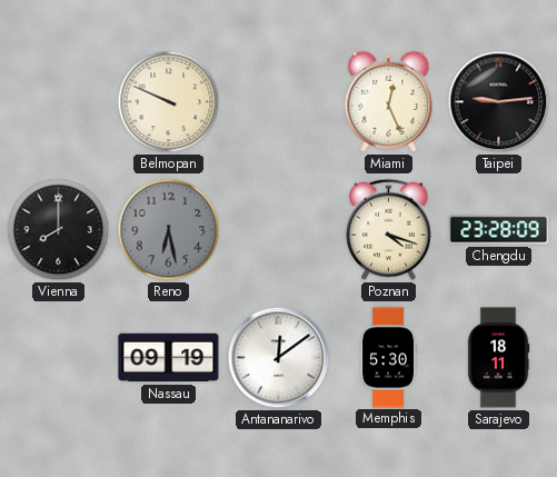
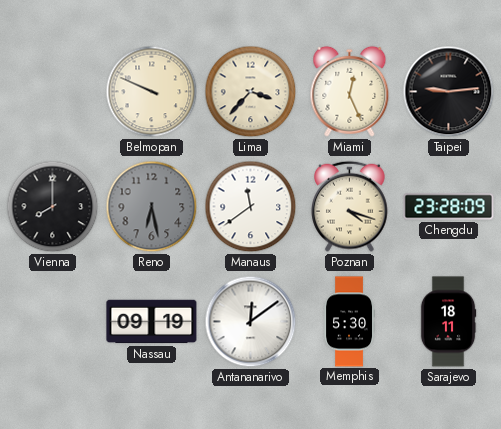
Lima: none -> 3:37 (251, 92)
Manaus: none -> 11:39 (251, 207)
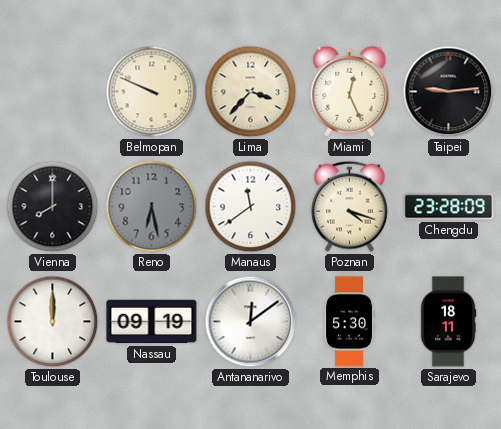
Toulouse: none -> 12:00 (53, 322)
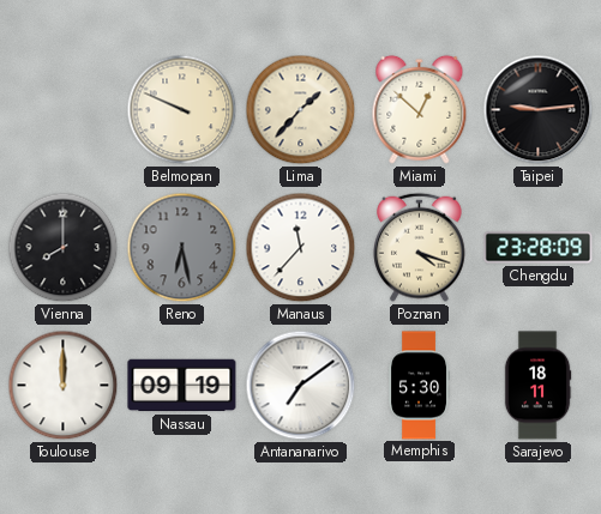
Lima: 3:37 -> 1:37 (301, 110)
Miami: 12:26 -> 12:52 (420, 109)
Manaus: 11:39 -> 11:37 (301, 248)
Antananarivo: 12:09 -> 7:09 (301, 386)
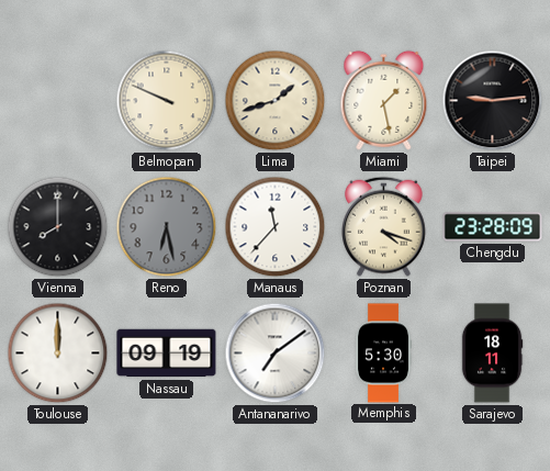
Lima: 1:37 -> 1:42 (276, 101)
Miami: 12:52 -> 1:28 (384, 100)
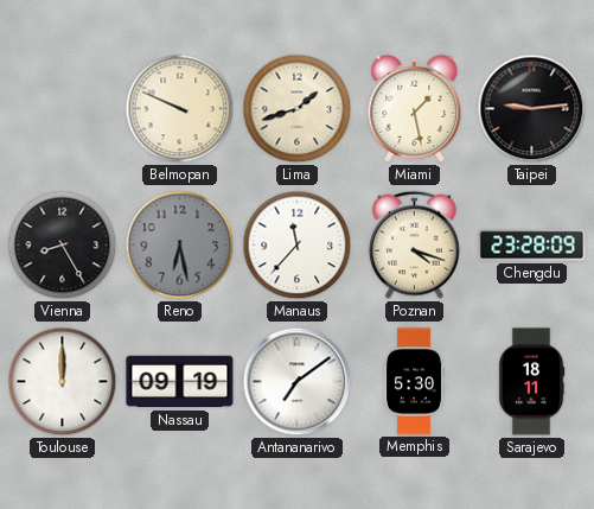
Vienna: 8:00 -> 8:25 (63, 246)
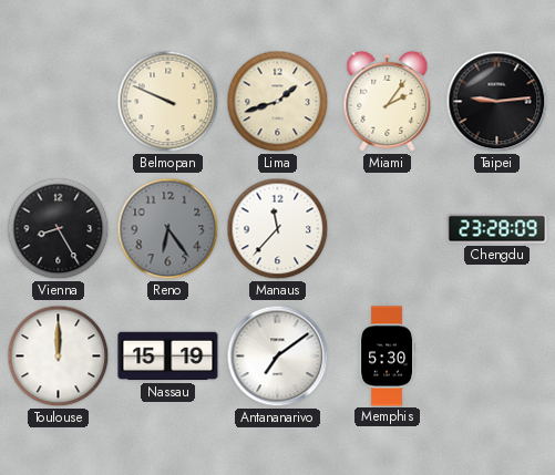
Miami: 1:28 -> 2:06 (388, 101)
Reno: 6:28 -> 6:24 (168, 229)
Poznan: 4:18 -> none (415, 244)
Nassau: 09:19 -> 15:19 (168, 357)
Sarajevo: 18:11 -> none (531, 382)
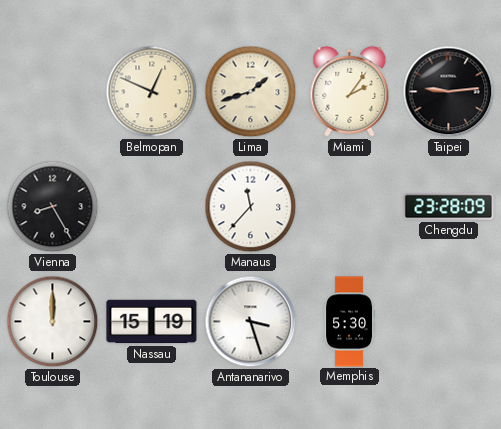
Belmopan: 9:49 -> 12:49 (152, 92)
Reno: 6:24 -> none (168, 229)
Antananarivo: 7:09 -> 3:27 (251, 322)
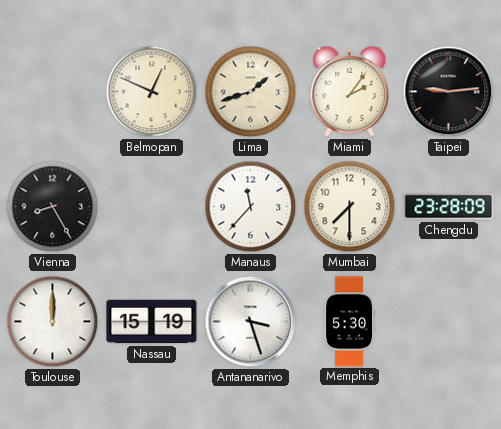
Mumbai: none -> 7:30 (350, 207)
